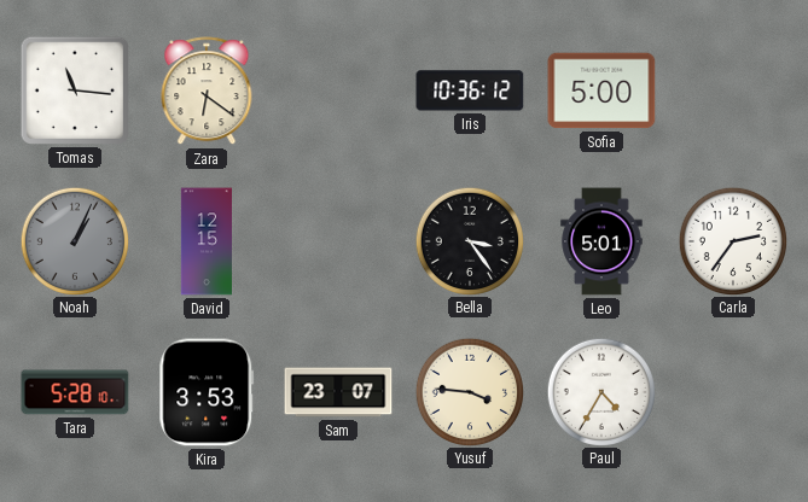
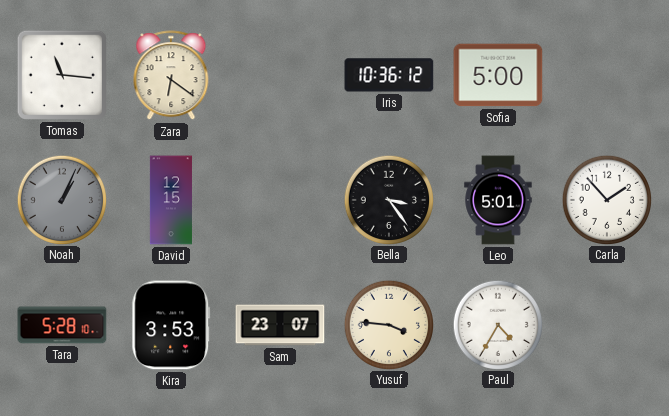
Carla: 2:36 -> 1:53 (606, 199)
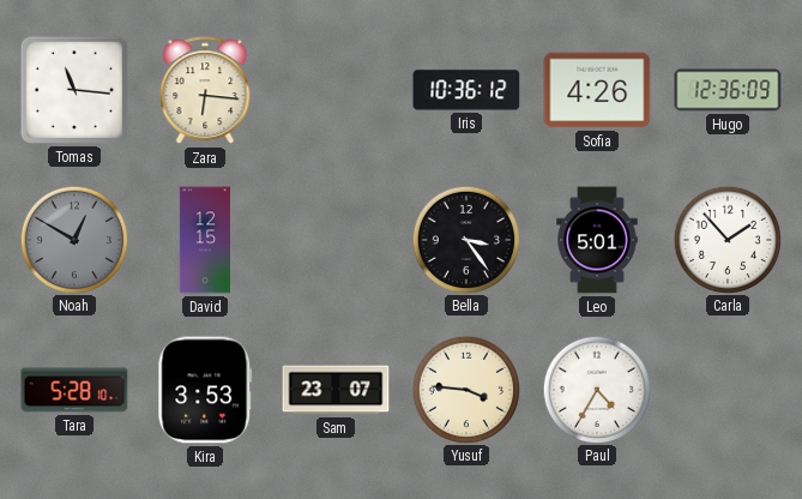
Zara: 6:21 -> 6:16 (205, 91)
Sofia: 5:00 -> 4:26 (597, 90)
Hugo: none -> 12:36 (728, 90)
Noah: 1:04 -> 12:50 (73, 239)
